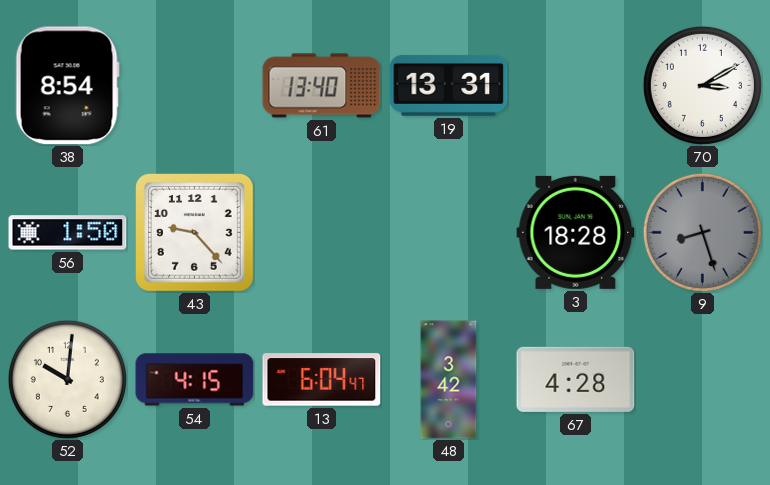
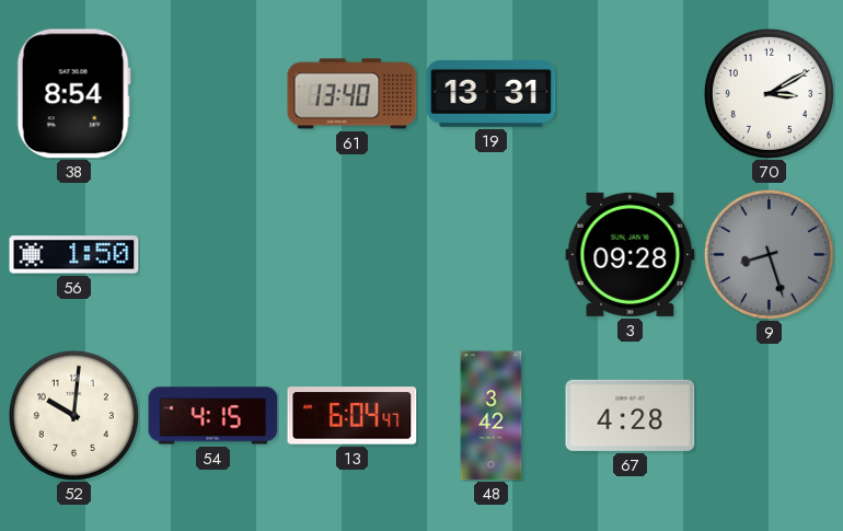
43: 9:23 -> none (195, 233)
3: 18:28 -> 09:28 (631, 254)
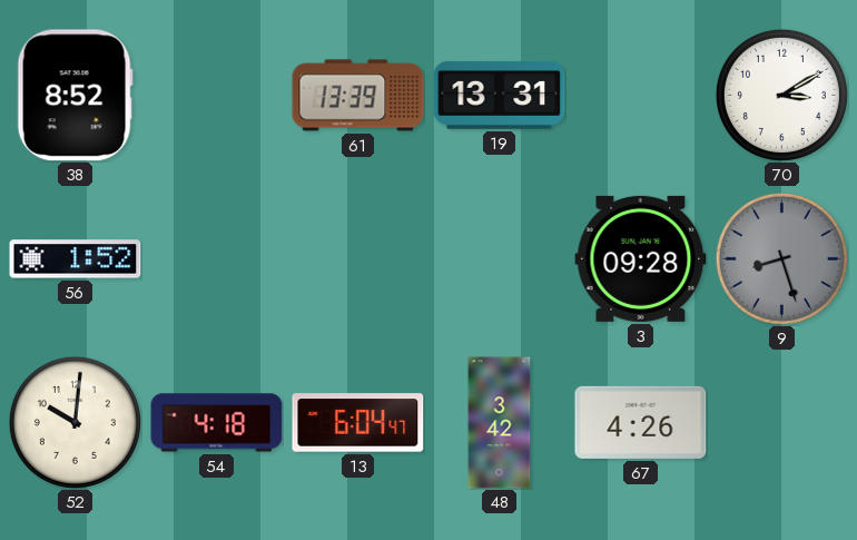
38: 8:54 -> 8:52 (75, 96)
61: 13:40 -> 13:39 (358, 96)
56: 1:50 -> 1:52 (76, 259)
54: 4:15 -> 4:18 (217, 423)
67: 4:28 -> 4:26 (641, 422)
